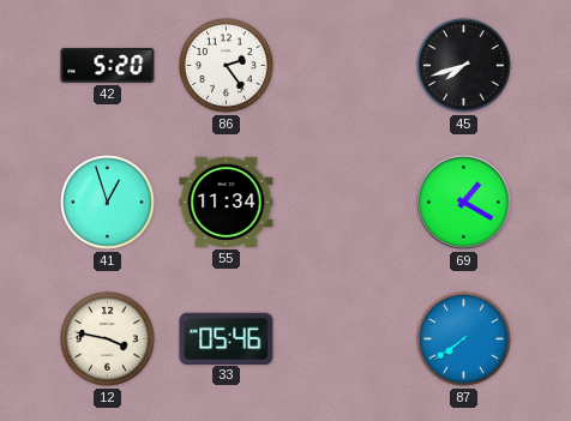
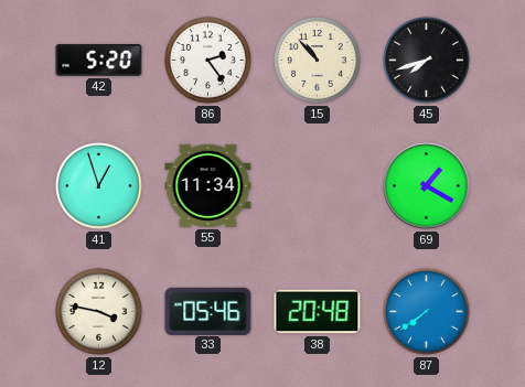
15: none -> 10:53 (318, 61)
38: none -> 20:48 (318, 312)
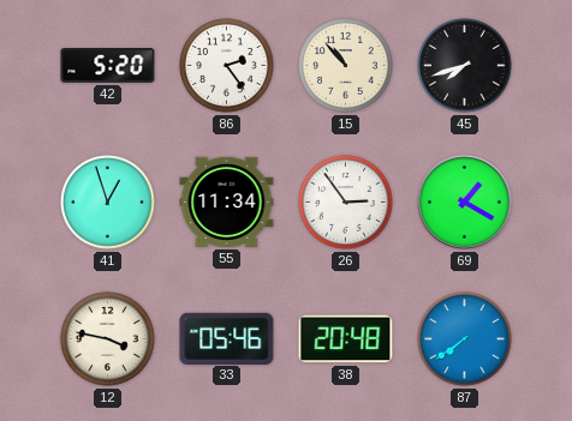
26: none -> 2:54 (346, 203)
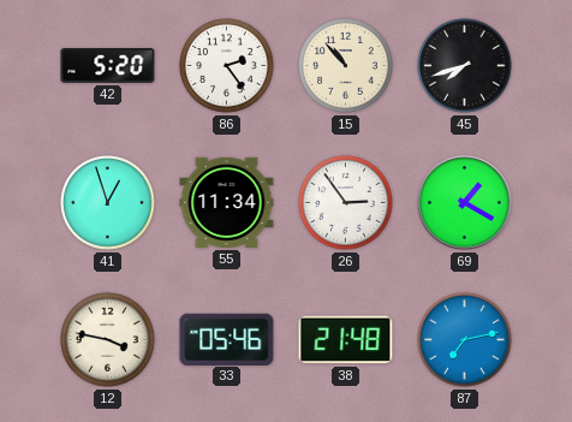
38: 20:48 -> 21:48 (346, 340)
87: 7:39 -> 7:13 (465, 340)
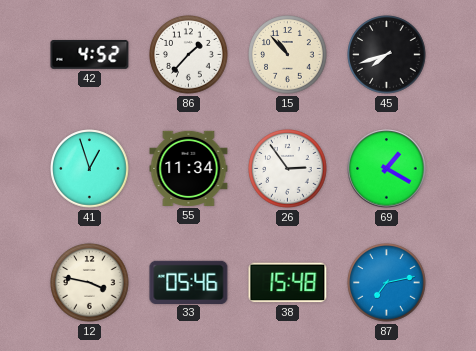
42: 5:20 -> 4:52 (90, 55)
86: 2:24 -> 1:37 (189, 55)
38: 21:48 -> 15:48 (288, 283)
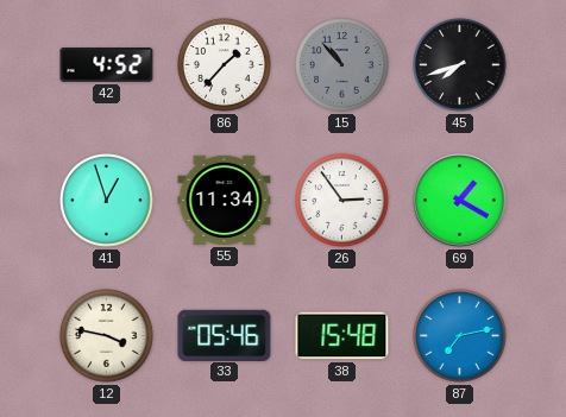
15 dial: cream -> grey (342, 65)
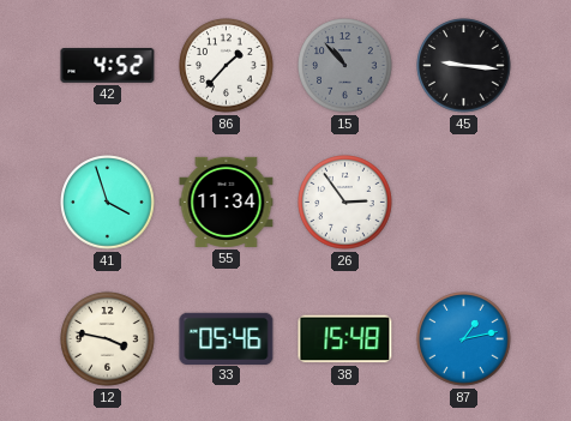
45: 7:42 -> 9:16 (464, 66)
41: 12:57 -> 3:57 (108, 203)
69: 1:20 -> none (460, 201)
87: 7:13 -> 1:13 (464, 339)
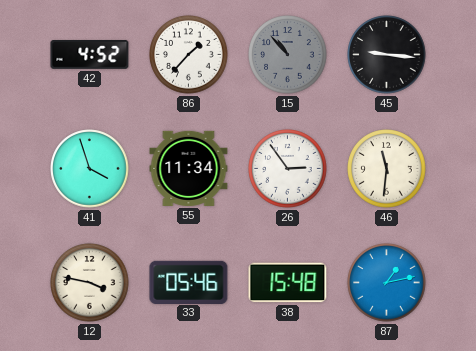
46: none -> 11:31 (387, 169)
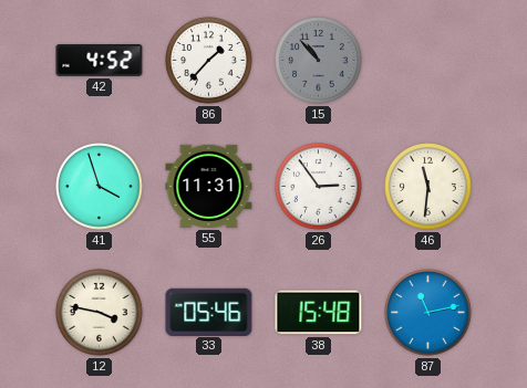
45: 9:16 -> none (387, 55)
55: 11:34 -> 11:31 (209, 186)
87: 1:13 -> 11:13 (428, 313)
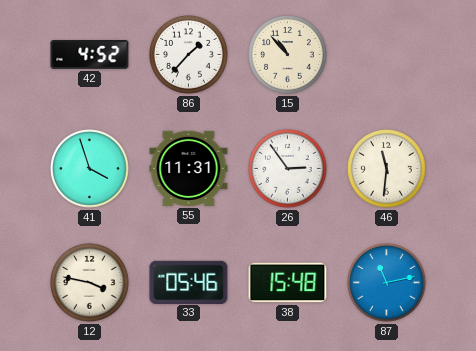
15 dial: grey -> cream (288, 55)
